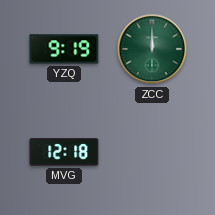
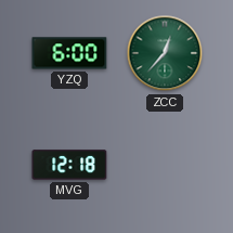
YZQ: 9:19 -> 6:00 (69, 53)
ZCC: 12:00 -> 12:37 (165, 53)
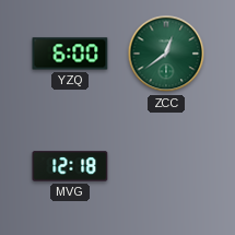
ZCC: 12:37 -> 12:39 (166, 54)
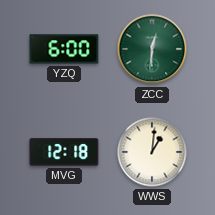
ZCC: 12:39 -> 12:31 (152, 49)
WWS: none -> 1:01 (152, 152)
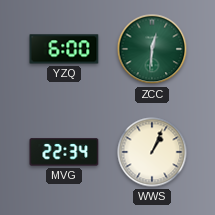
MVG: 12:18 -> 22:34 (64, 152)
WWS: 1:01 -> 1:04 (152, 152)
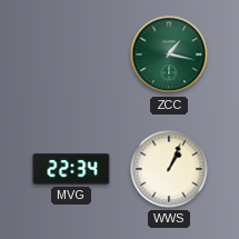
YZQ: 6:00 -> none (64, 49)
ZCC: 12:31 -> 1:17 (169, 54)
